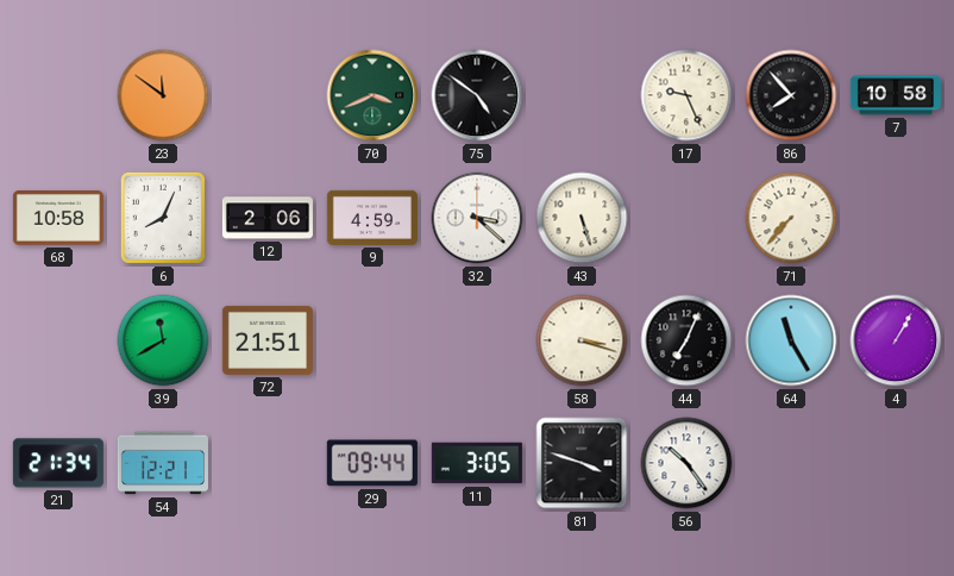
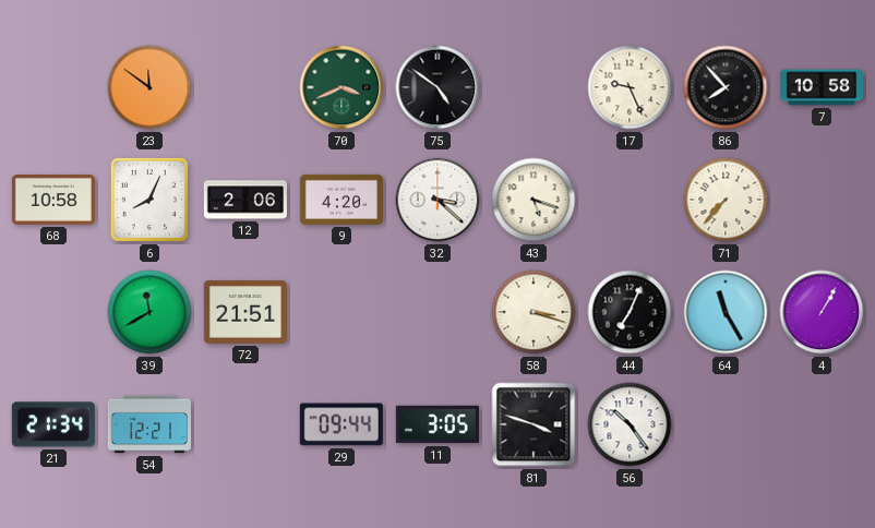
9: 4:59 -> 4:20 (341, 200)
43: 5:27 -> 5:18 (534, 200)
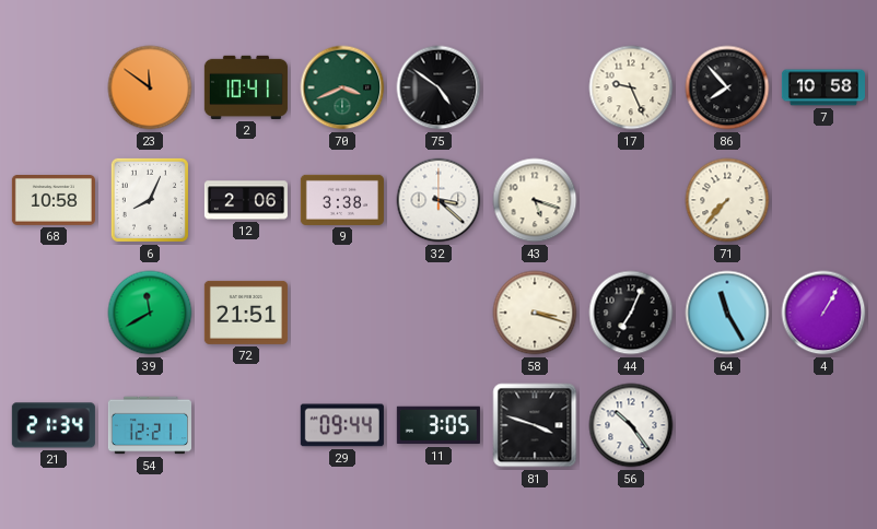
2: none -> 10:41 (246, 87)
9: 4:20 -> 3:38 (342, 200)
